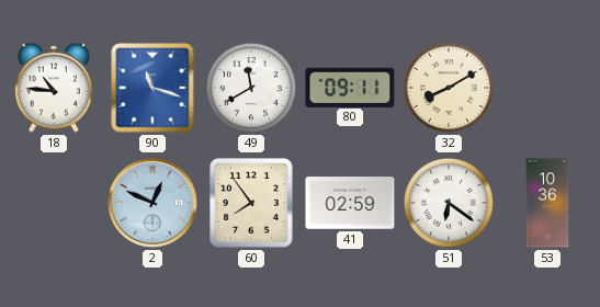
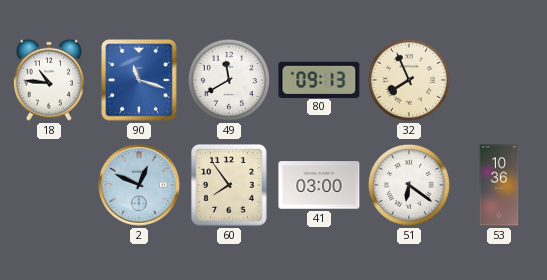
80: 09:11 -> 09:13 (319, 79)
32: 8:10 -> 7:56 (409, 80)
41: 02:59 -> 03:00 (319, 185)
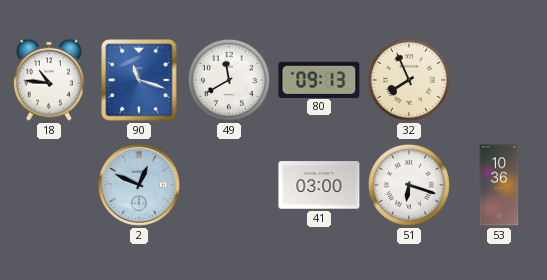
60: 7:54 -> none (229, 185)
51: 6:21 -> 6:18 (409, 185)
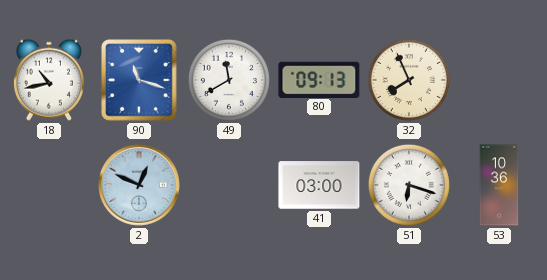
18: 10:46 -> 10:43 (49, 80)
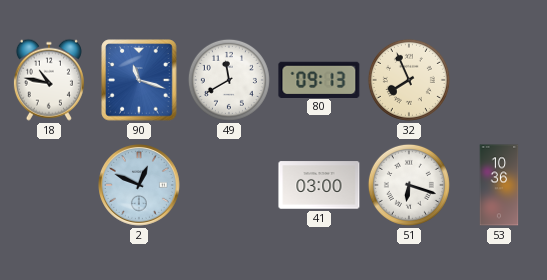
18: 10:43 -> 10:47 (49, 80)
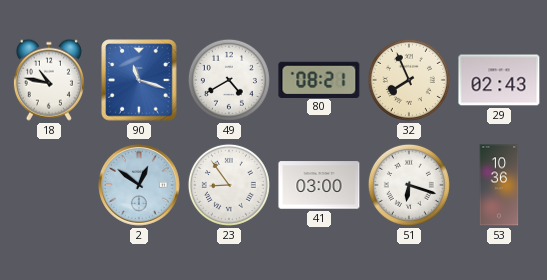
49: 11:40 -> 4:40 (229, 80)
80: 09:13 -> 08:21 (319, 79)
29: none -> 02:43 (499, 80)
2: 12:49 -> 12:51 (140, 186)
23: none -> 8:54 (229, 185)
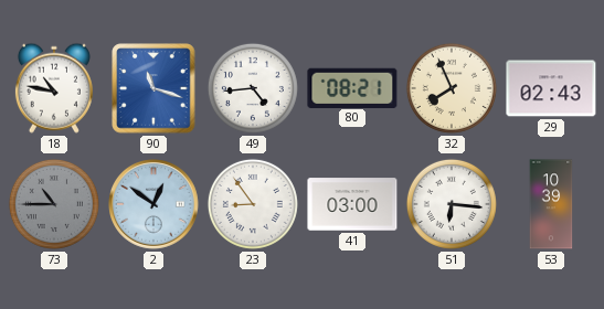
49: 4:40 -> 4:44 (253, 88)
73: none -> 10:45 (54, 204)
51: 6:18 -> 6:16 (452, 204)
53: 10:36 -> 10:39 (551, 204)
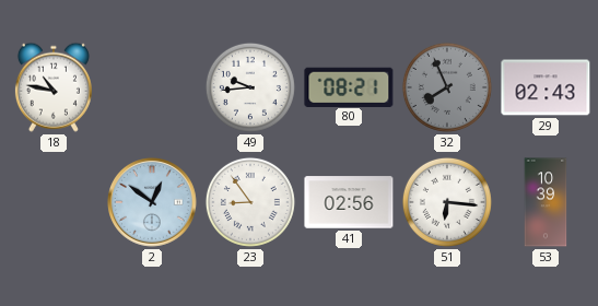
90: 11:18 -> none (153, 88)
49: 4:44 -> 9:44 (250, 87)
32 dial: cream -> grey (447, 87)
73: 10:45 -> none (54, 204)
41: 03:00 -> 02:56 (349, 202)
